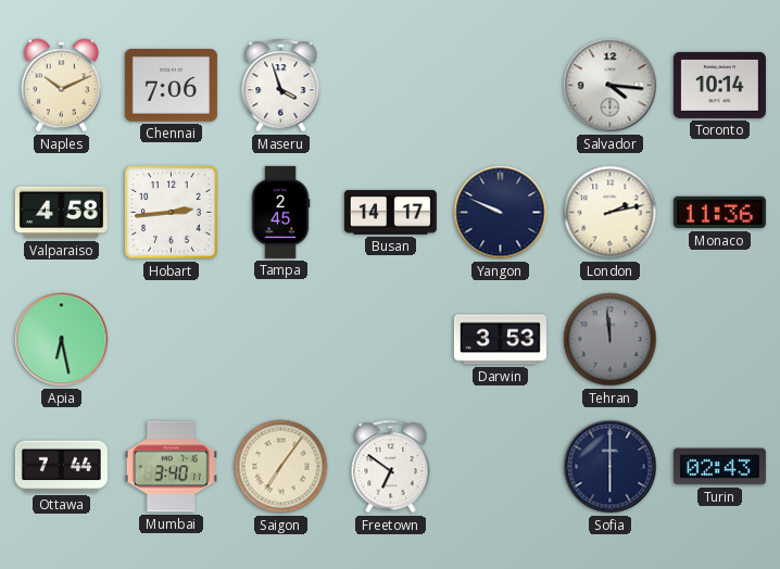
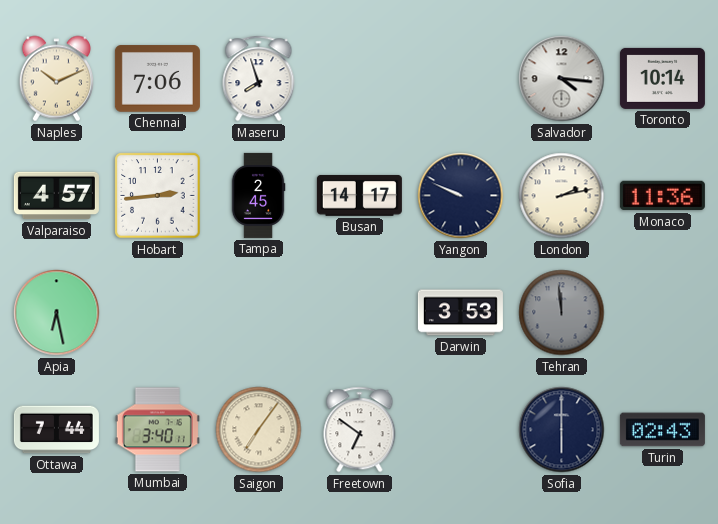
Maseru: 3:57 -> 7:57 (259, 79)
Valparaiso: 4:58 -> 4:57 (56, 196)
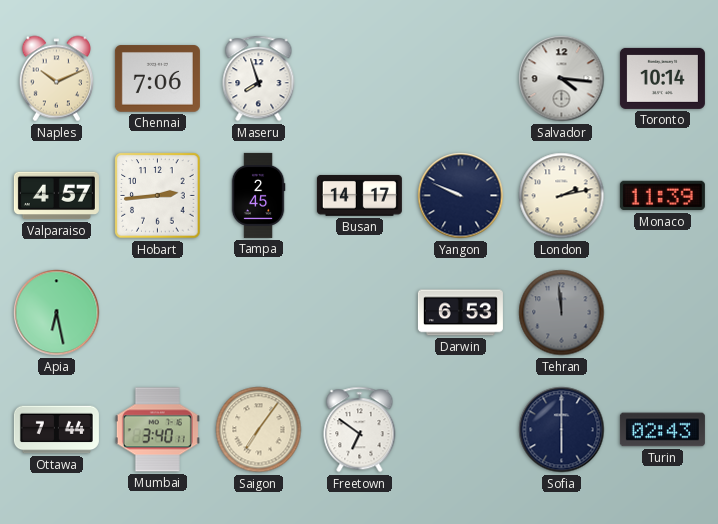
Monaco: 11:36 -> 11:39 (662, 196)
Darwin: 3:53 -> 6:53 (460, 313)
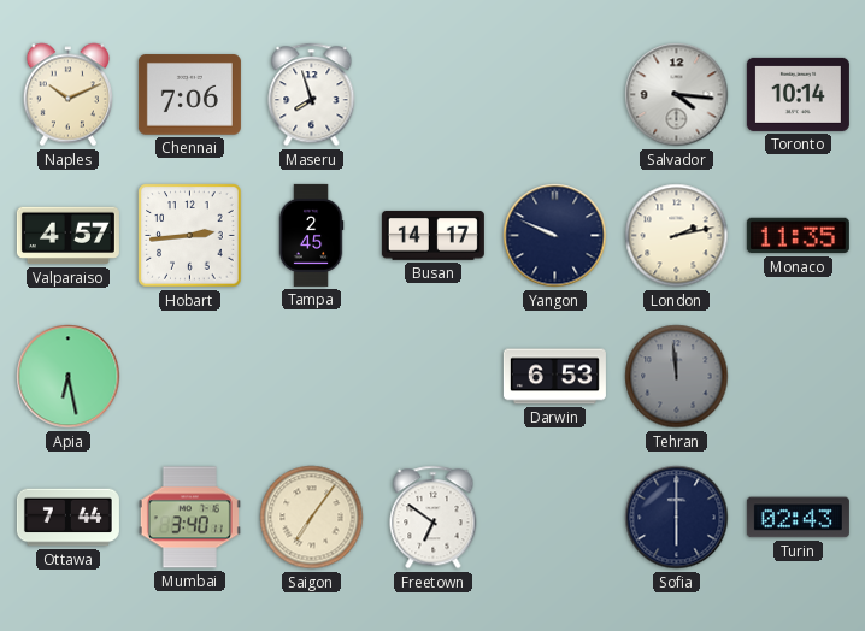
Monaco: 11:39 -> 11:35 (798, 236)
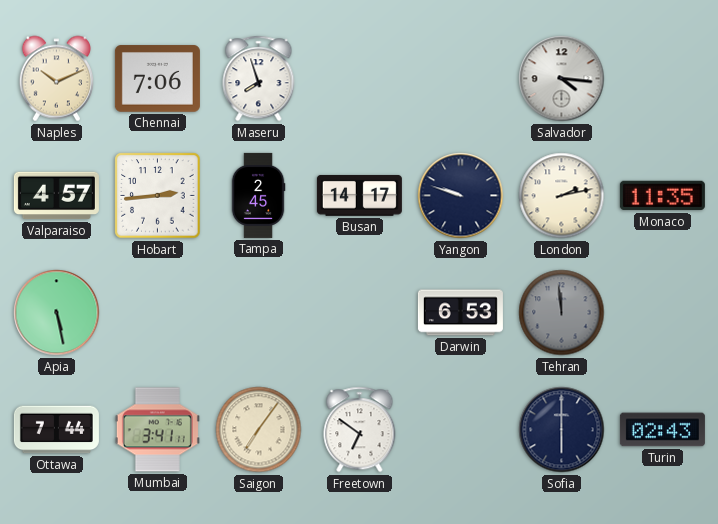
Toronto: 10:14 -> none (798, 94)
Yangon: 9:49 -> 9:48 (461, 196)
Apia: 6:28 -> 5:28 (57, 313)
Mumbai: 3:40 -> 3:41 (157, 430)
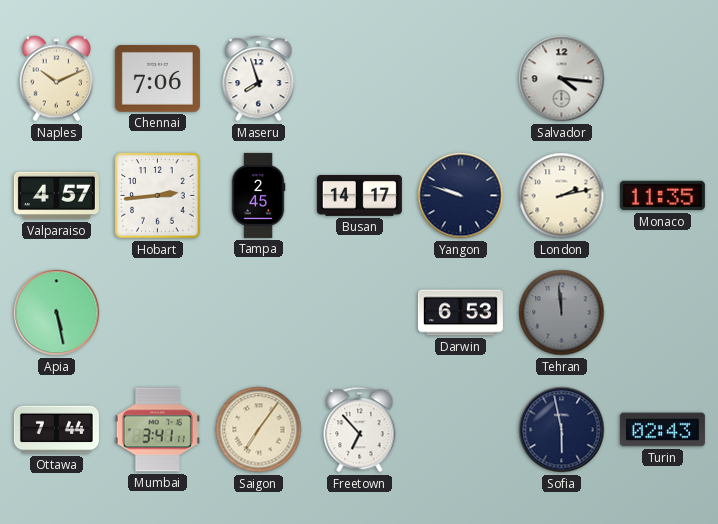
Freetown: 6:51 -> 6:53 (360, 430)
Sofia: 6:00 -> 5:58 (562, 430)
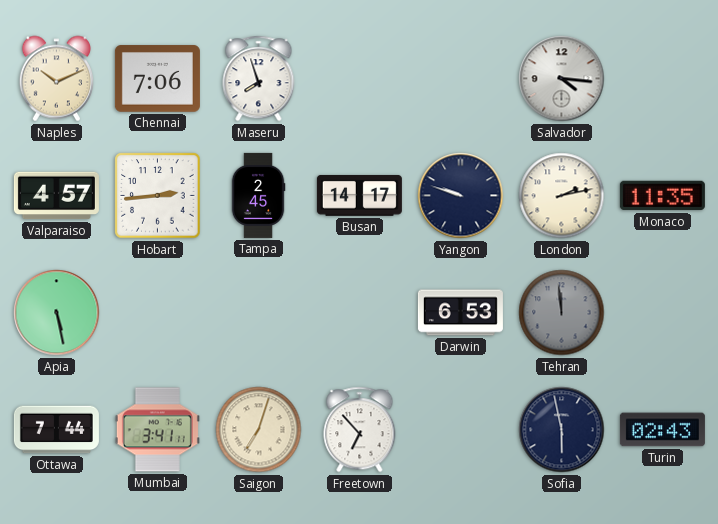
Saigon: 7:06 -> 7:03 (259, 430)
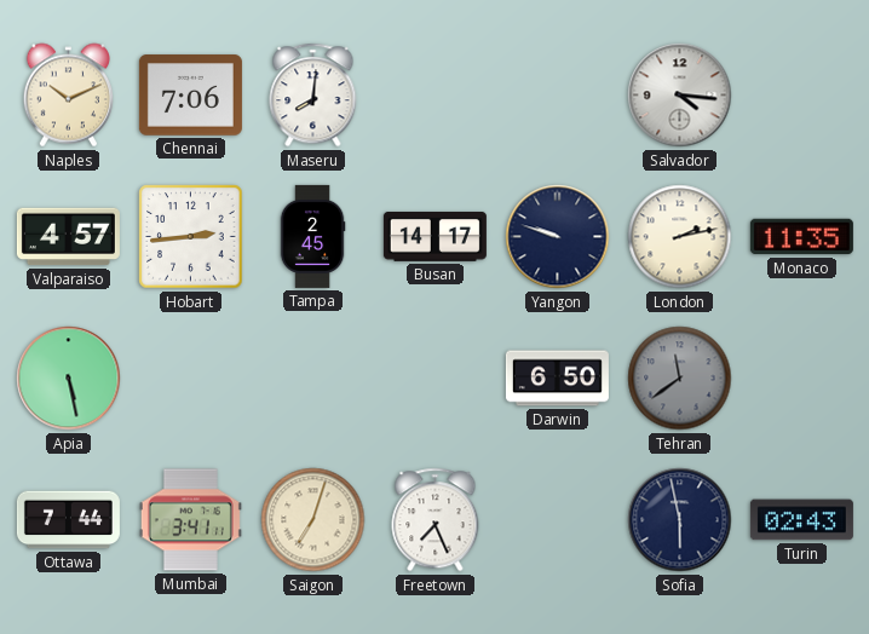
Maseru: 7:57 -> 8:01 (313, 96)
Darwin: 6:53 -> 6:50 (557, 379)
Tehran: 11:59 -> 11:39 (680, 379)
Freetown: 6:53 -> 7:26 (436, 520)
